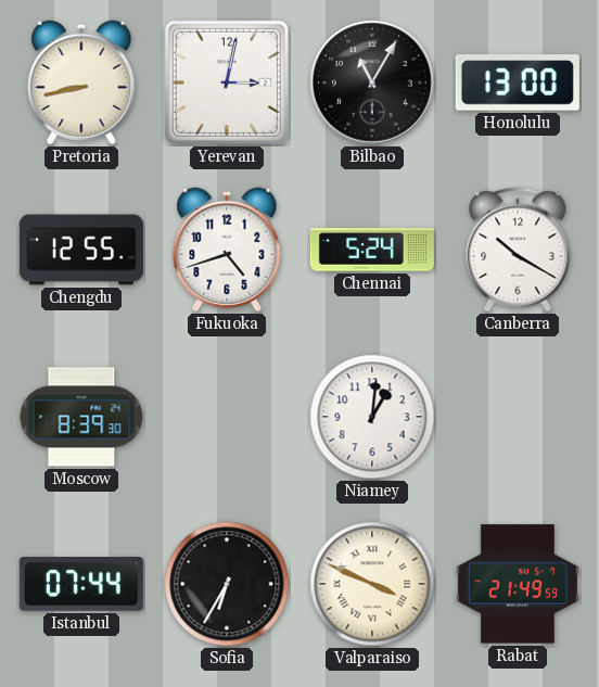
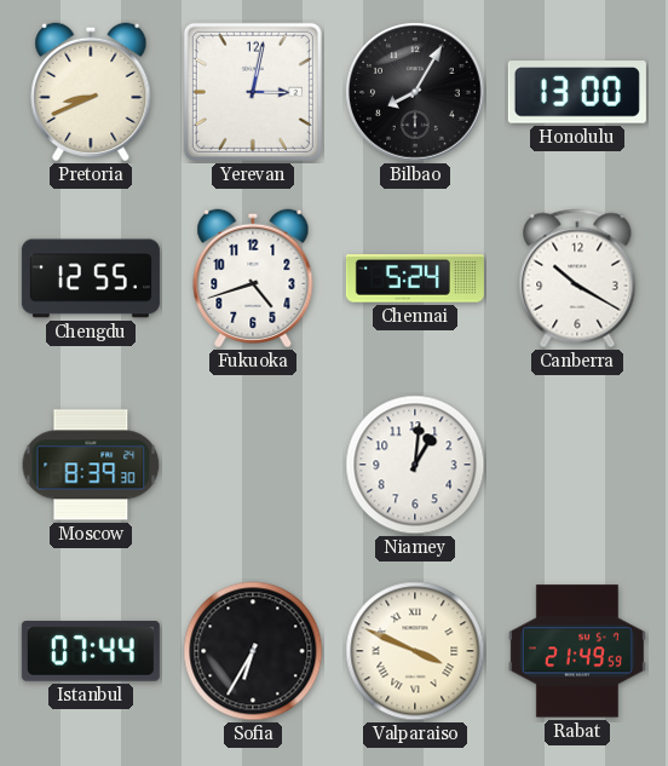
Pretoria: 8:43 -> 8:41 (91, 92)
Bilbao: 11:05 -> 8:05 (415, 92)
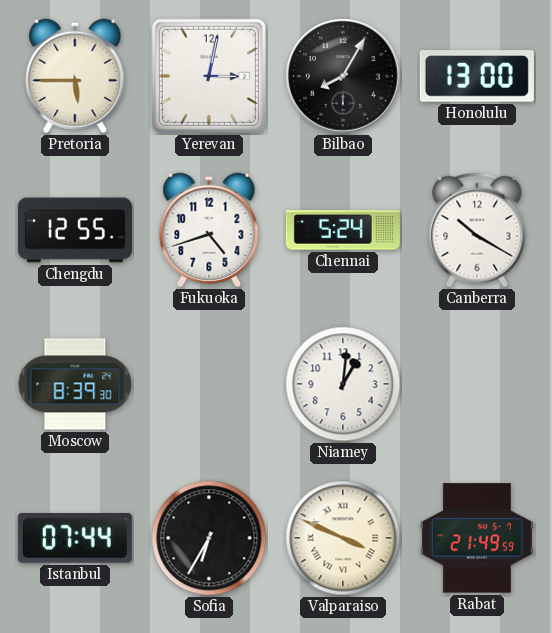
Pretoria: 8:41 -> 5:45 (75, 76)
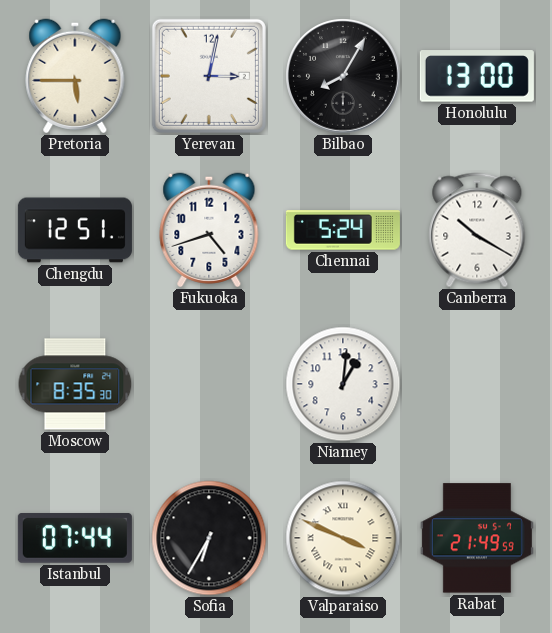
Chengdu: 12:55 -> 12:51 (75, 230)
Moscow: 8:39 -> 8:35 (75, 384)
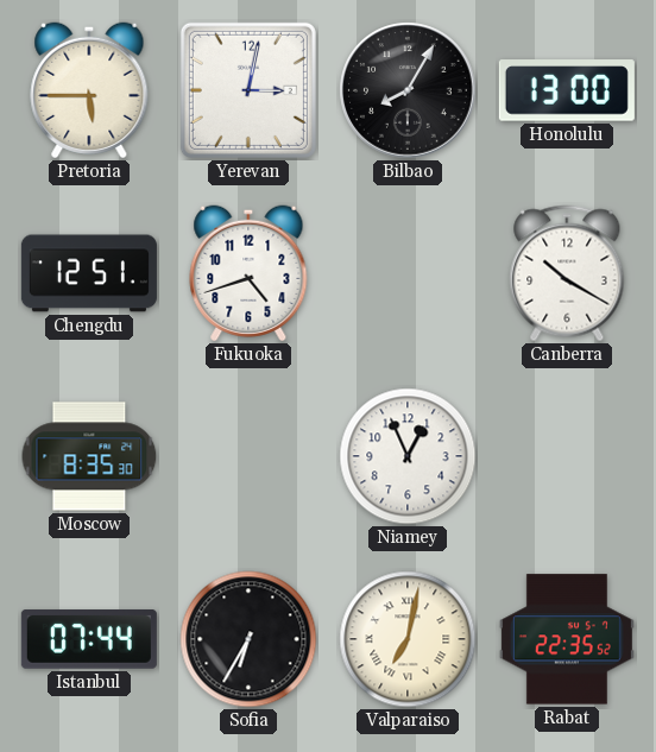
Chennai: 5:24 -> none (343, 230)
Niamey: 1:01 -> 12:56 (408, 456)
Valparaiso: 3:49 -> 7:02 (408, 639)
Rabat: 21:49 -> 22:35 (567, 639)
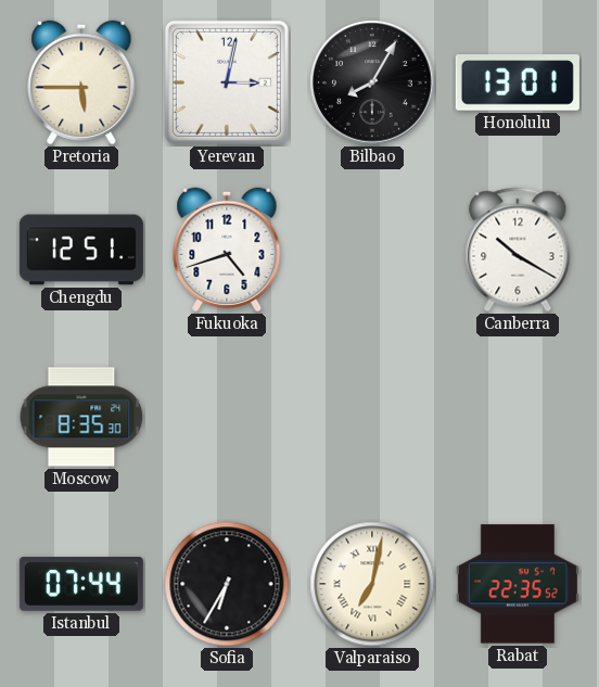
Honolulu: 13:00 -> 13:01 (518, 82)
Niamey: 12:56 -> none (408, 456)
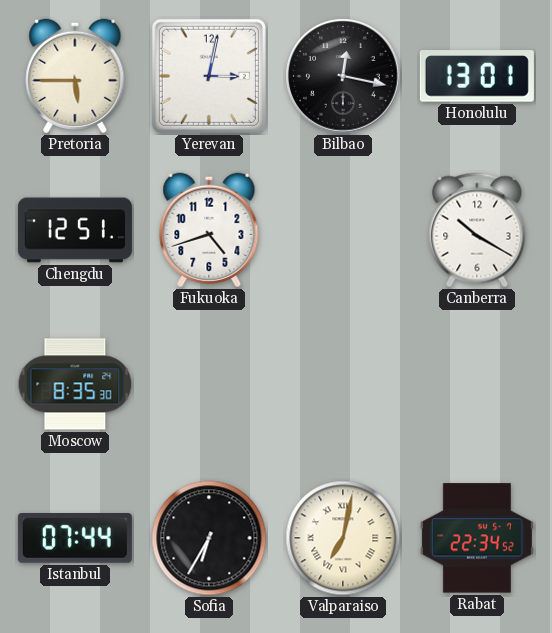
Bilbao: 8:05 -> 12:17 (343, 76)
Rabat: 22:35 -> 22:34 (477, 538)
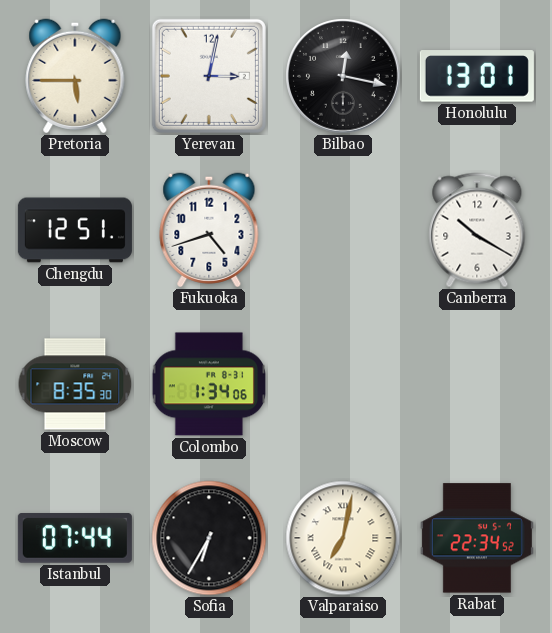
Colombo: none -> 1:34 (208, 384)
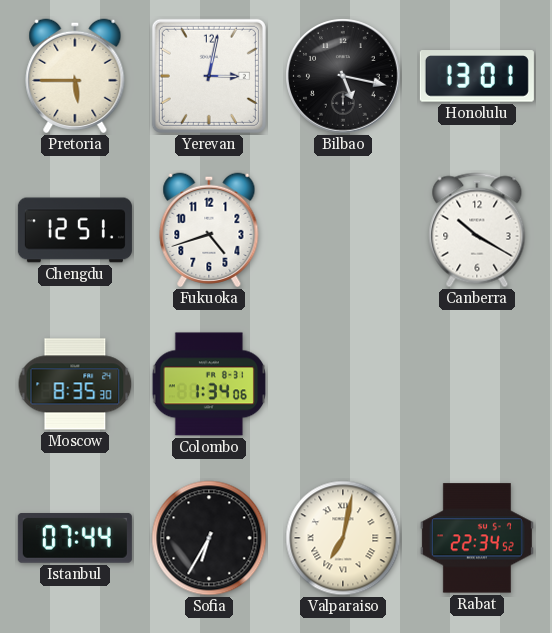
Bilbao: 12:17 -> 5:17 (343, 76)
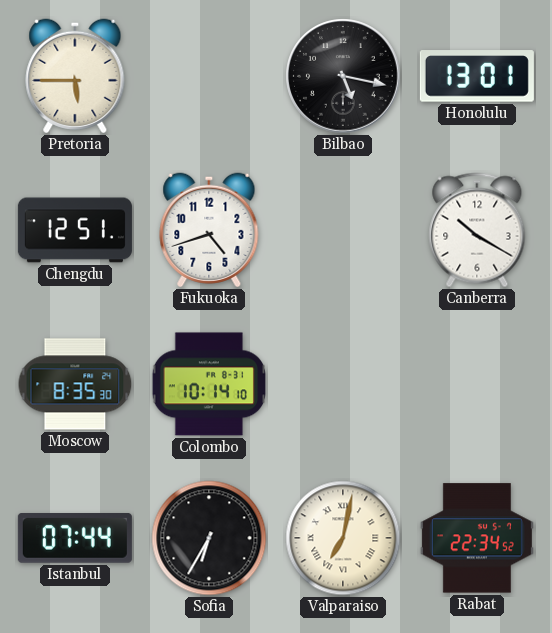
Yerevan: 3:02 -> none (209, 76)
Colombo: 1:34 -> 10:14 (208, 384)
